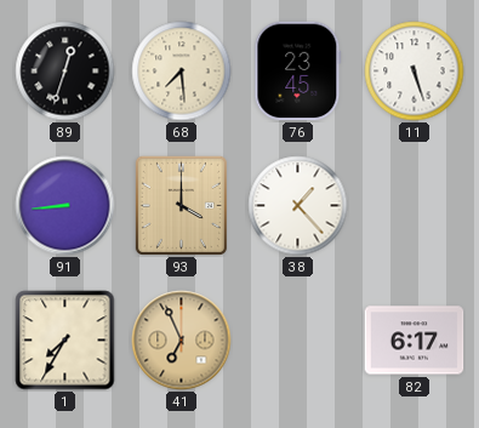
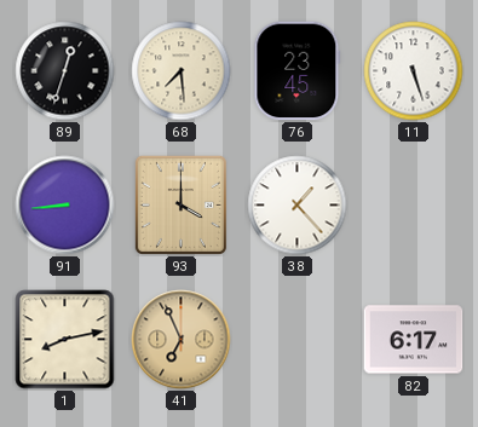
1: 7:35 -> 8:13 (65, 340)
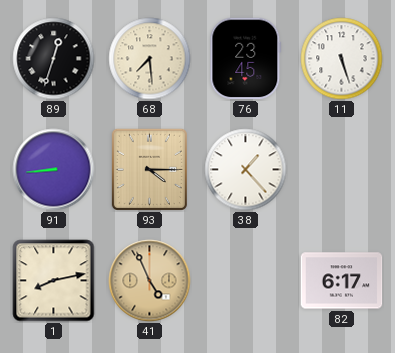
93: 4:00 -> 4:15 (149, 169)
41: 6:56 -> 4:56 (150, 281)
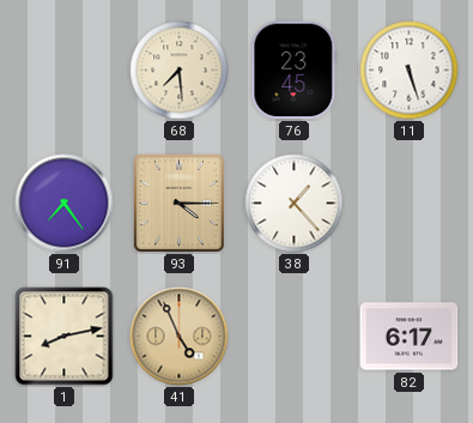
89: 12:33 -> none (54, 59)
91: 8:44 -> 7:24 (65, 204)
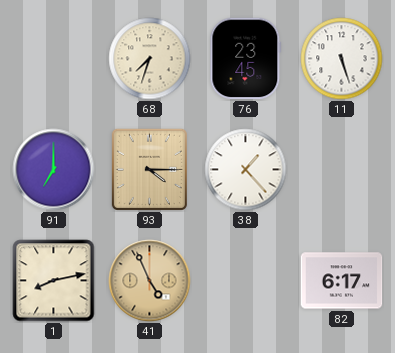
68: 7:29 -> 7:33 (150, 59)
91: 7:24 -> 7:00 (54, 170)
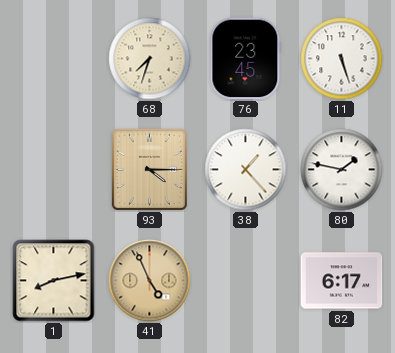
91: 7:00 -> none (54, 170)
80: none -> 1:47 (342, 170)
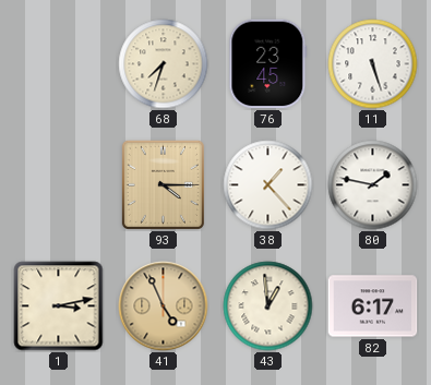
1: 8:13 -> 3:13 (59, 306)
43: none -> 12:59 (268, 306)
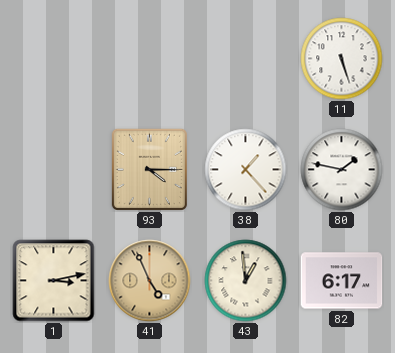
68: 7:33 -> none (164, 64)
76: 23:45 -> none (268, 64)
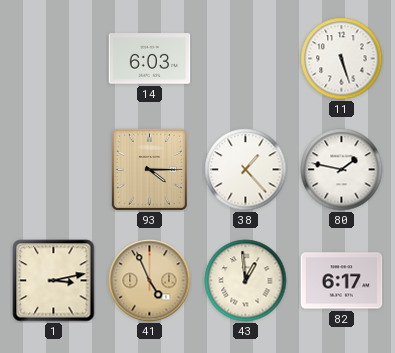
14: none -> 6:03 (150, 59)
